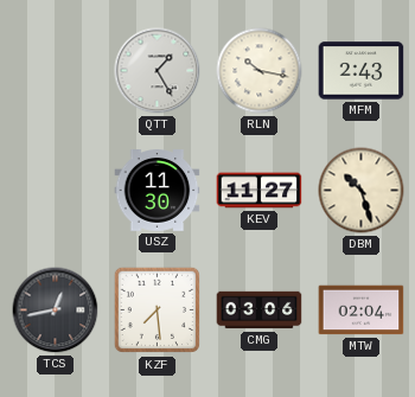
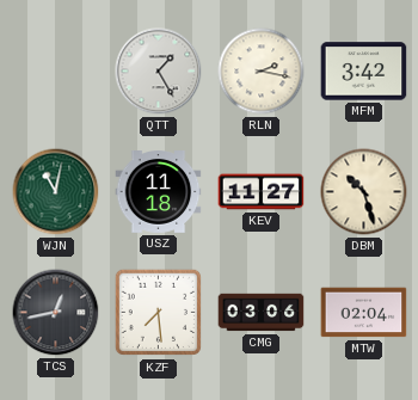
RLN: 10:17 -> 2:17 (262, 72)
MFM: 2:43 -> 3:42 (364, 72)
WJN: none -> 11:02 (56, 192)
USZ: 11:30 -> 11:18 (159, 192)
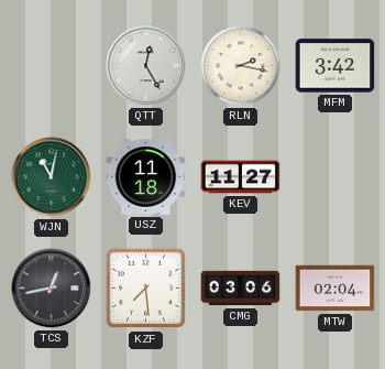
QTT: 1:25 -> 12:25 (146, 66)
DBM: 10:27 -> none (364, 192)
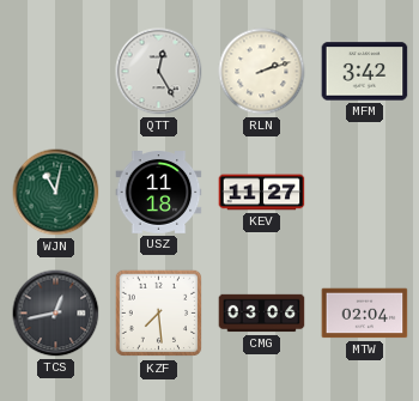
RLN: 2:17 -> 2:12 (262, 72)
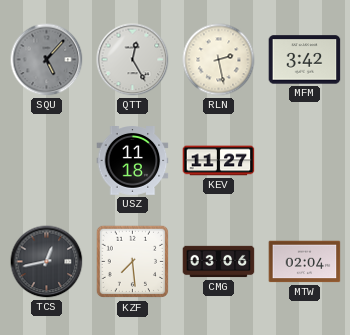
SQU: none -> 5:07 (47, 60)
RLN: 2:12 -> 2:28 (219, 60)
WJN: 11:02 -> none (56, 193)
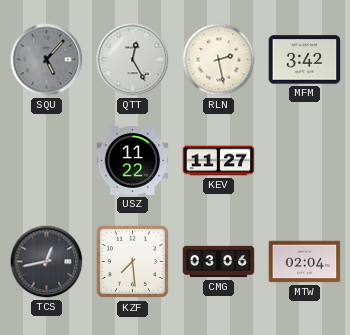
USZ: 11:18 -> 11:22 (133, 161)
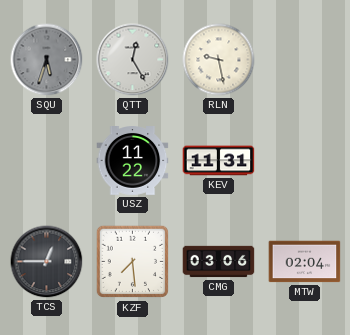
SQU: 5:07 -> 5:33 (47, 60)
RLN: 2:28 -> 9:28 (219, 60)
MFM: 3:42 -> none (305, 60)
KEV: 11:27 -> 11:31 (219, 161)
TCS: 12:43 -> 12:45 (47, 262)
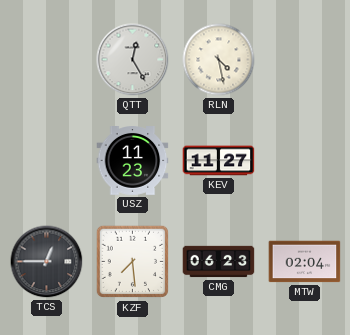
SQU: 5:33 -> none (47, 60)
RLN: 9:28 -> 4:28 (219, 60)
USZ: 11:22 -> 11:23 (133, 161)
KEV: 11:31 -> 11:27 (219, 161)
CMG: 03:06 -> 06:23 (219, 262)
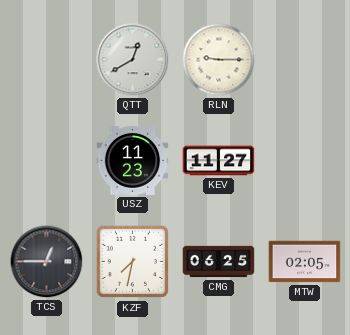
QTT: 12:25 -> 12:40 (133, 60)
RLN: 4:28 -> 9:15 (219, 60)
KZF: 7:29 -> 7:32 (133, 262)
CMG: 06:23 -> 06:25 (219, 262)
MTW: 02:04 -> 02:05 (305, 262)
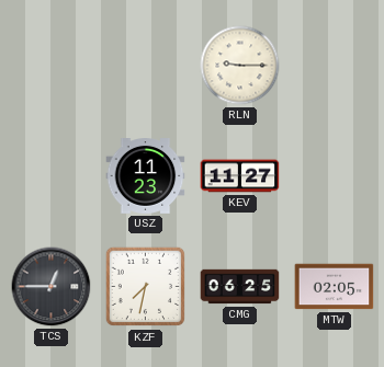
QTT: 12:40 -> none (133, 60)
